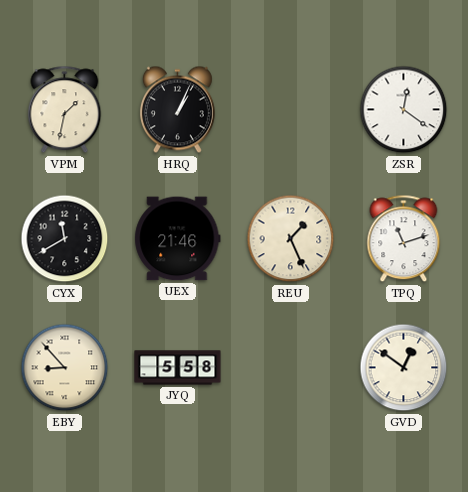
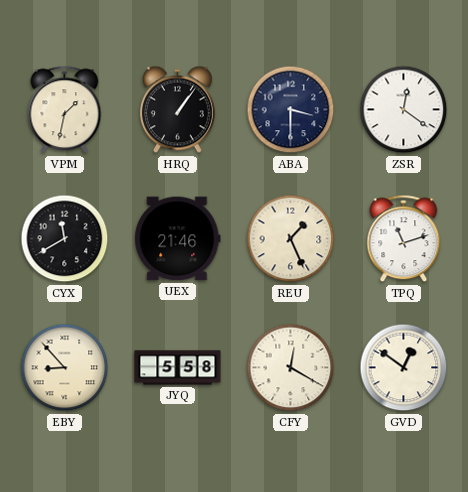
HRQ: 1:04 -> 1:06 (177, 110)
ABA: none -> 3:30 (291, 110)
CFY: none -> 12:20 (291, 368)
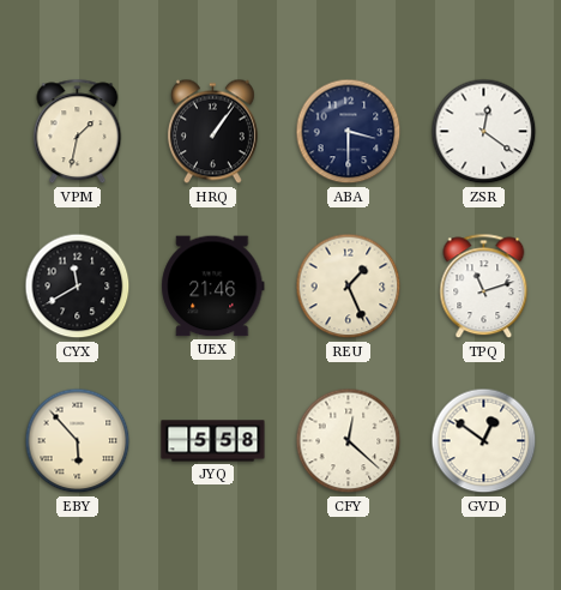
EBY: 8:53 -> 5:53 (78, 441)
CFY: 12:20 -> 12:22 (349, 441)
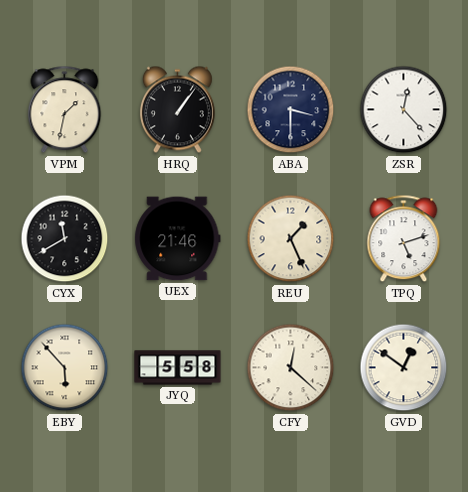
ZSR: 12:21 -> 12:23 (404, 110)
TPQ: 11:12 -> 5:12 (404, 239)
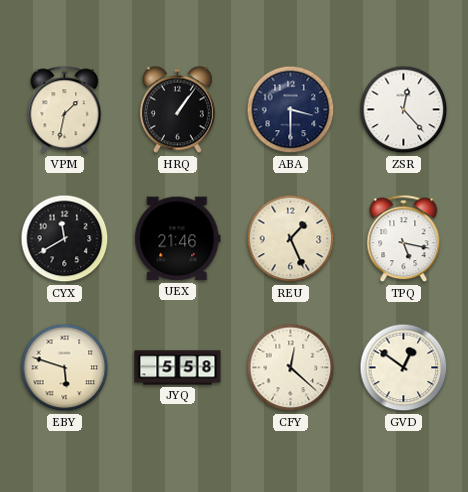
TPQ: 5:12 -> 5:17 (404, 239)
EBY: 5:53 -> 5:48 (65, 368)
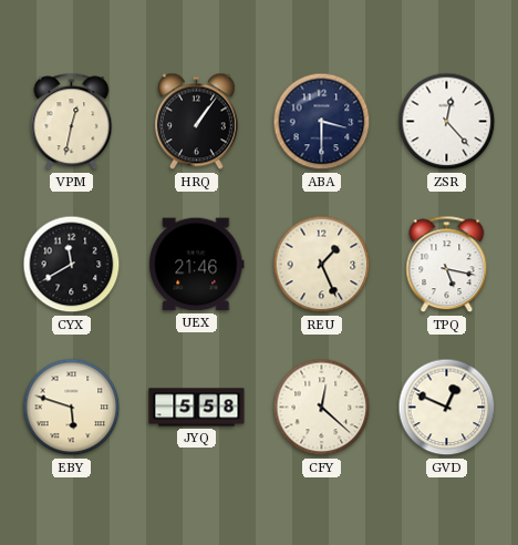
VPM: 1:32 -> 12:32 (72, 122)
GVD: 12:51 -> 12:49 (447, 408)
